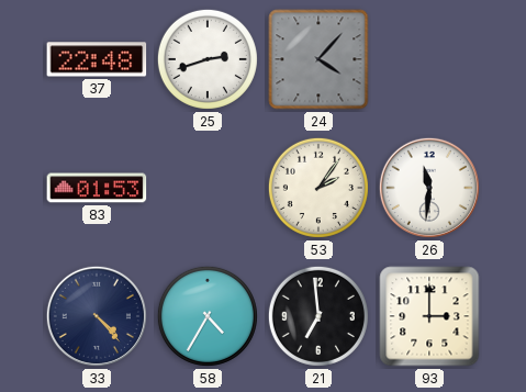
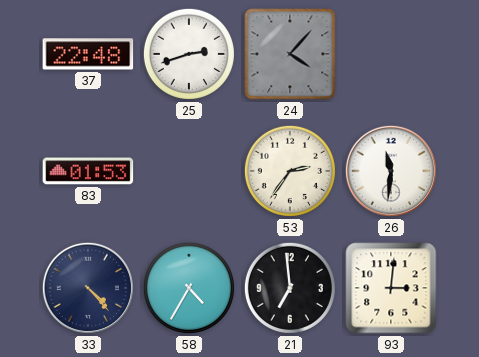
53: 2:06 -> 2:36 (290, 171)
93: 3:00 -> 3:01 (391, 288)
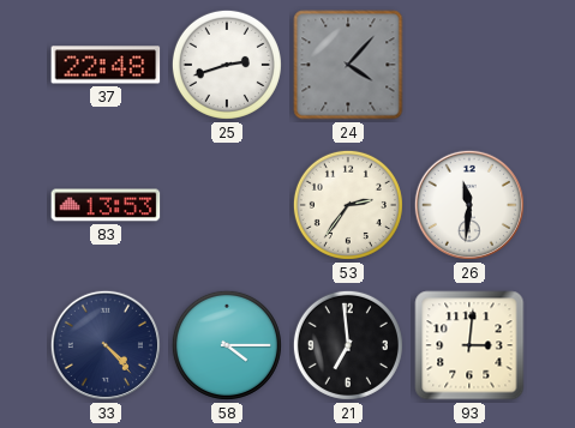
83: 01:53 -> 13:53 (106, 205)
58: 4:35 -> 4:15 (227, 345)
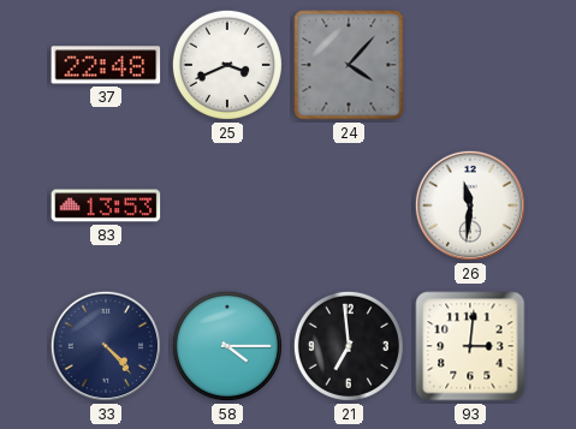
25: 2:42 -> 3:41 (227, 65)
53: 2:36 -> none (348, 205)
